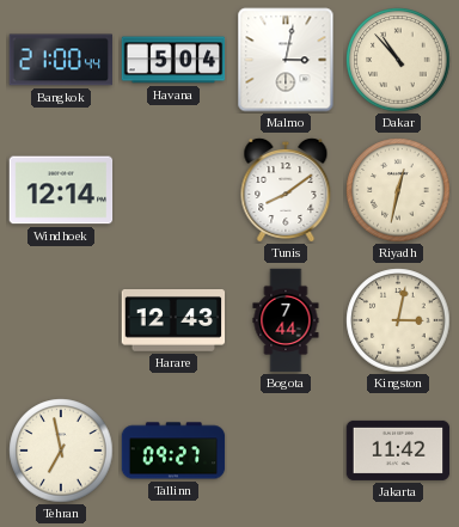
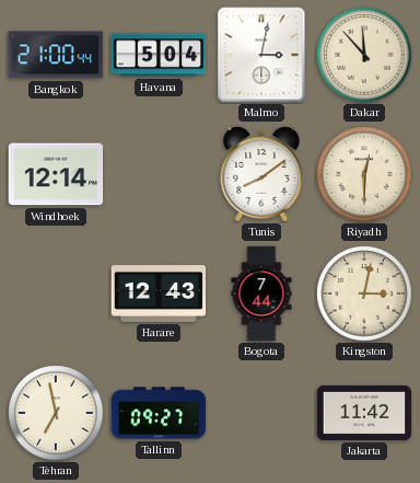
Dakar: 10:53 -> 11:53 (364, 55)
Riyadh: 12:32 -> 12:30 (364, 174)
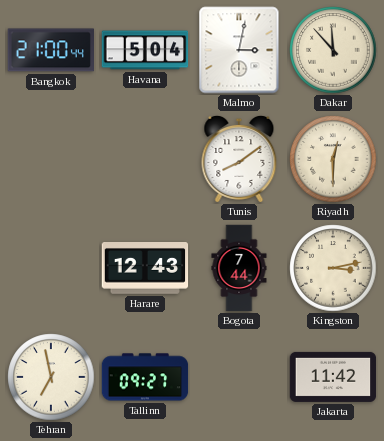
Windhoek: 12:14 -> none (56, 174)
Kingston: 3:02 -> 3:13 (333, 268)
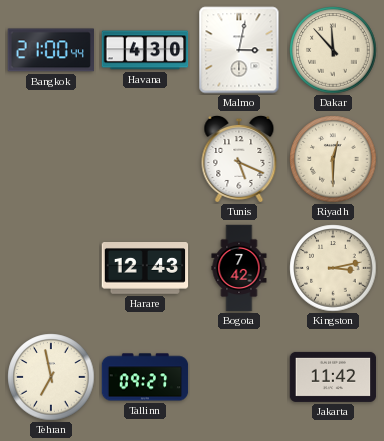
Havana: 5:04 -> 4:30 (145, 50)
Tunis: 8:09 -> 5:19 (239, 159)
Bogota: 7:44 -> 7:42 (239, 268)
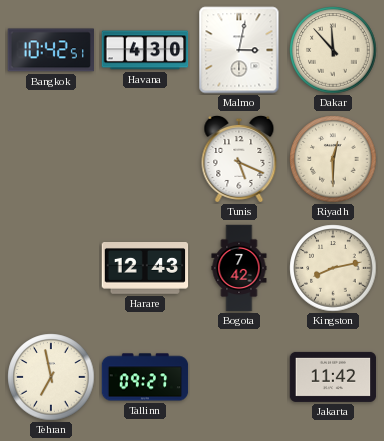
Bangkok: 21:00 -> 10:42 (50, 50)
Kingston: 3:13 -> 8:13 (333, 268)
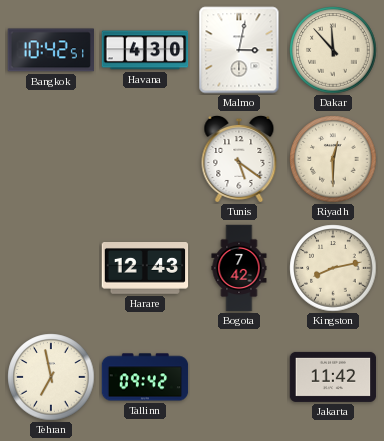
Tunis: 5:19 -> 5:21 (239, 159)
Tallinn: 09:27 -> 09:42 (145, 377)
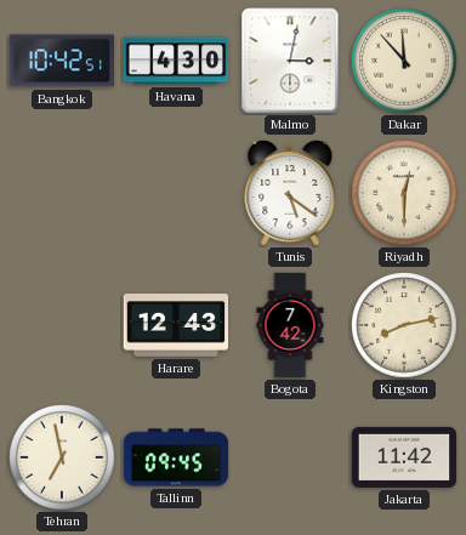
Tallinn: 09:42 -> 09:45 (176, 457)
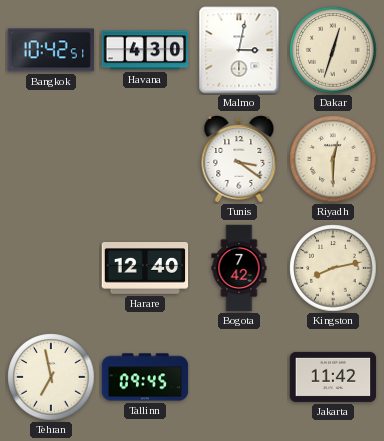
Dakar: 11:53 -> 12:33 (333, 50)
Tunis: 5:21 -> 3:21 (239, 159)
Harare: 12:43 -> 12:40 (145, 269)
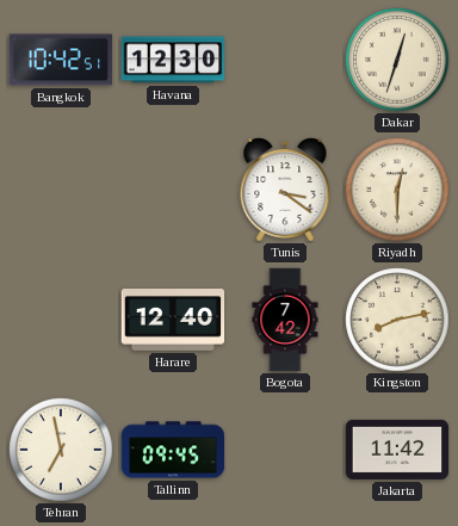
Havana: 4:30 -> 12:30 (173, 60)
Malmo: 3:02 -> none (239, 50)
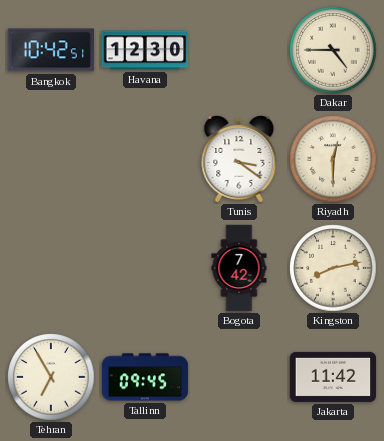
Dakar: 12:33 -> 4:45 (333, 50)
Harare: 12:40 -> none (173, 321)
Tehran: 6:58 -> 6:55 (51, 377)
